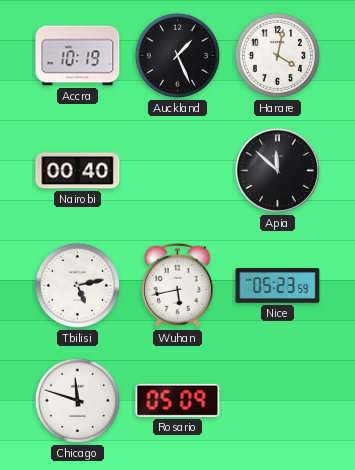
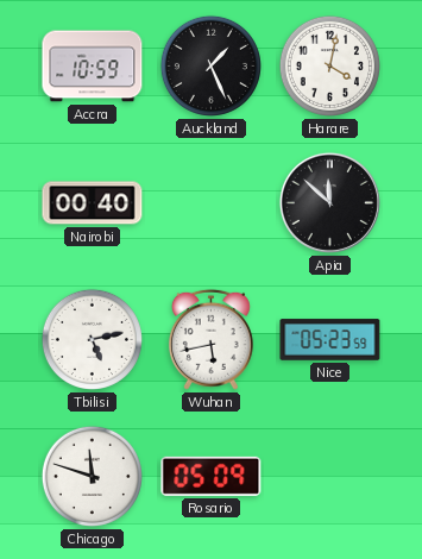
Accra: 10:19 -> 10:59 (93, 67)
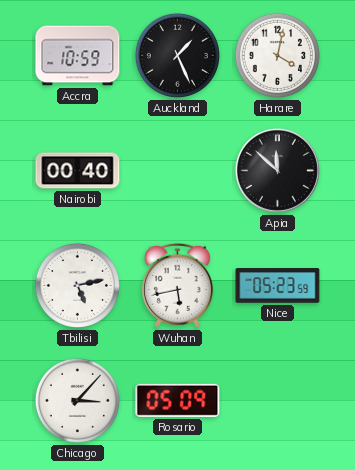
Chicago: 11:48 -> 3:07 (77, 400)
